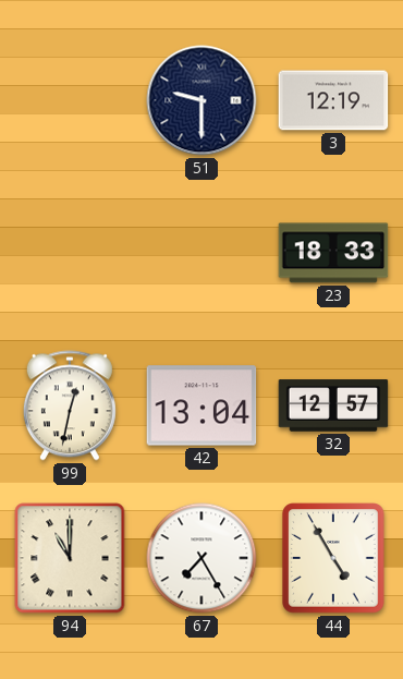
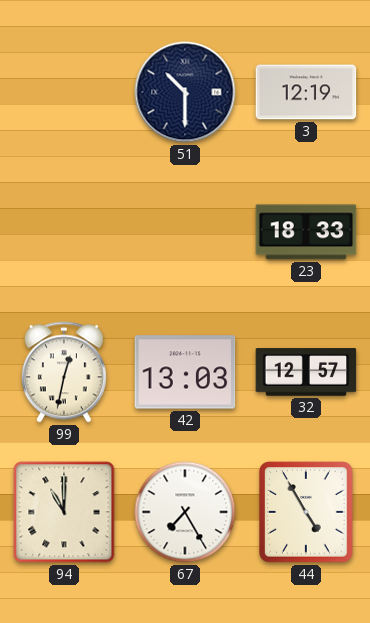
51: 9:30 -> 10:30 (185, 92)
42: 13:04 -> 13:03 (185, 372)
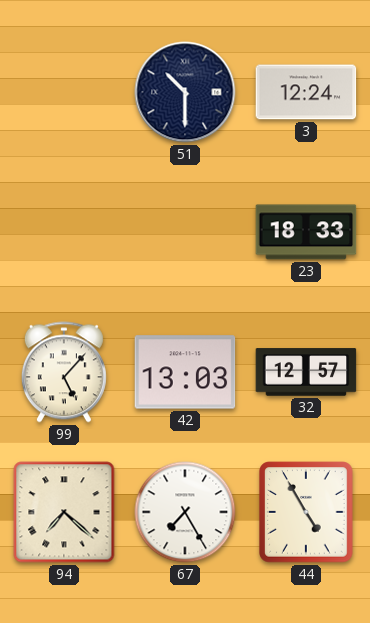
3: 12:19 -> 12:24 (306, 92)
99: 12:32 -> 5:07 (64, 372)
94: 11:00 -> 7:22 (64, 512)
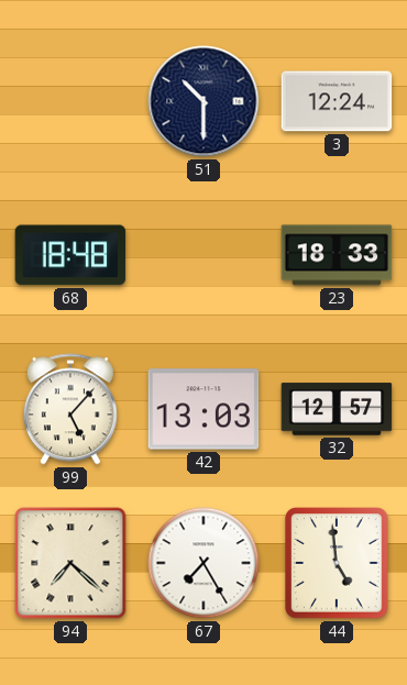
68: none -> 18:48 (70, 255)
44: 4:55 -> 4:59 (337, 563)
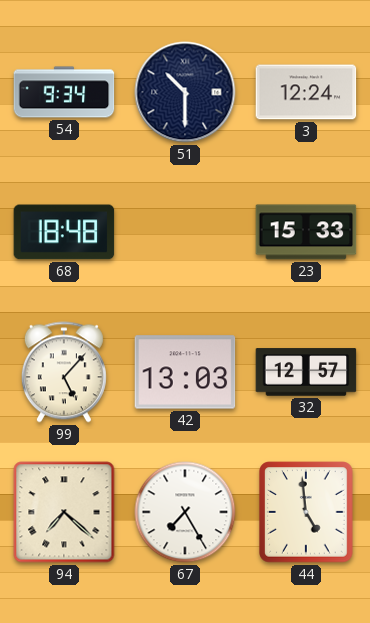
54: none -> 9:34 (64, 92)
23: 18:33 -> 15:33 (306, 232)
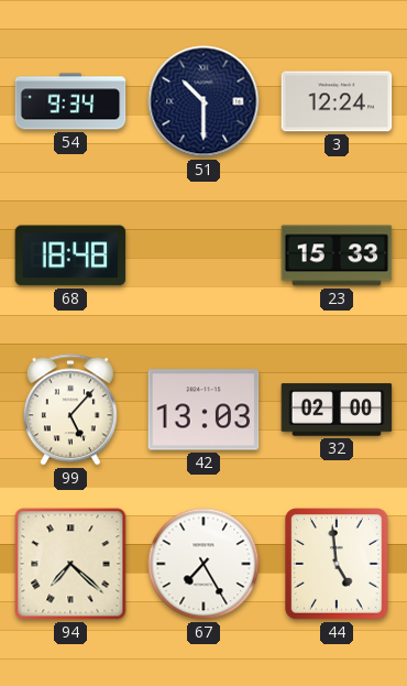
32: 12:57 -> 02:00 (337, 410)
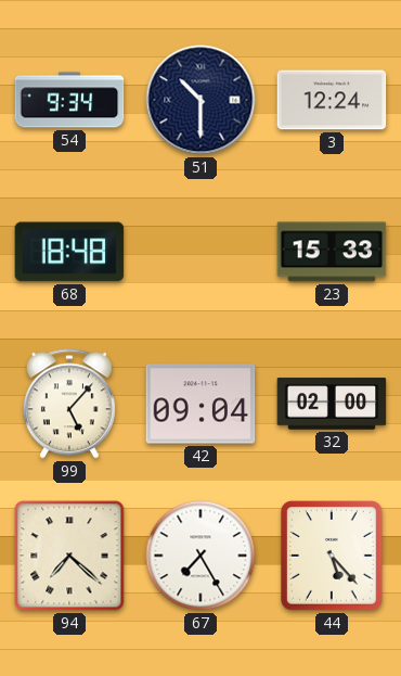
42: 13:03 -> 09:04 (200, 404)
44: 4:59 -> 5:23 (332, 556)
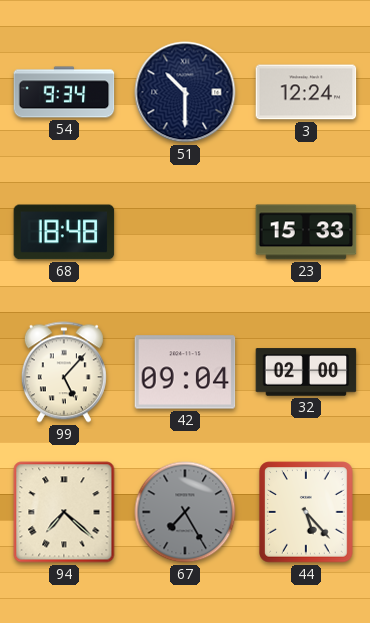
67 dial: white -> grey (185, 512)
